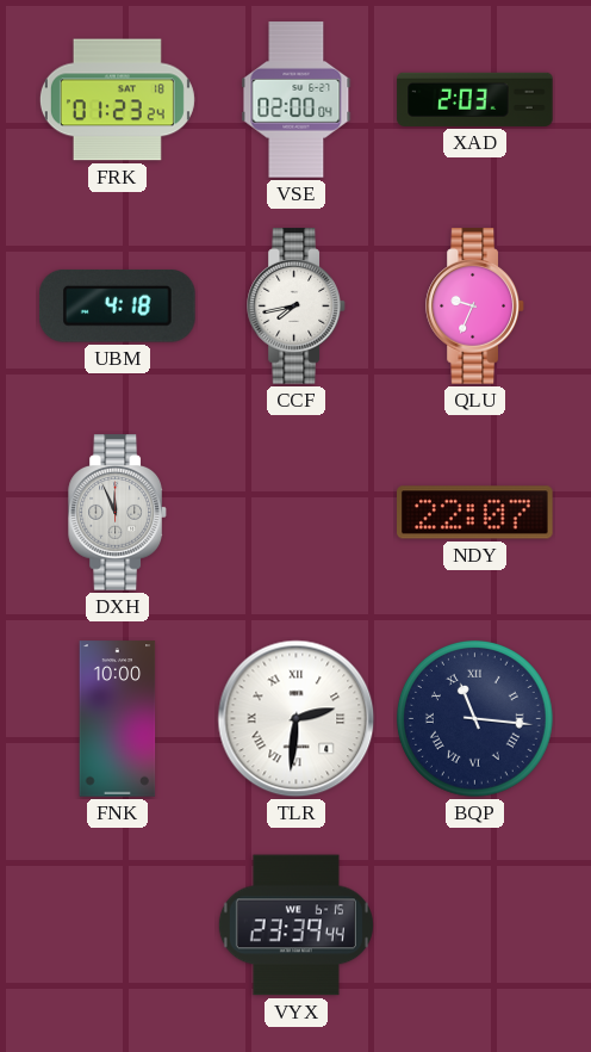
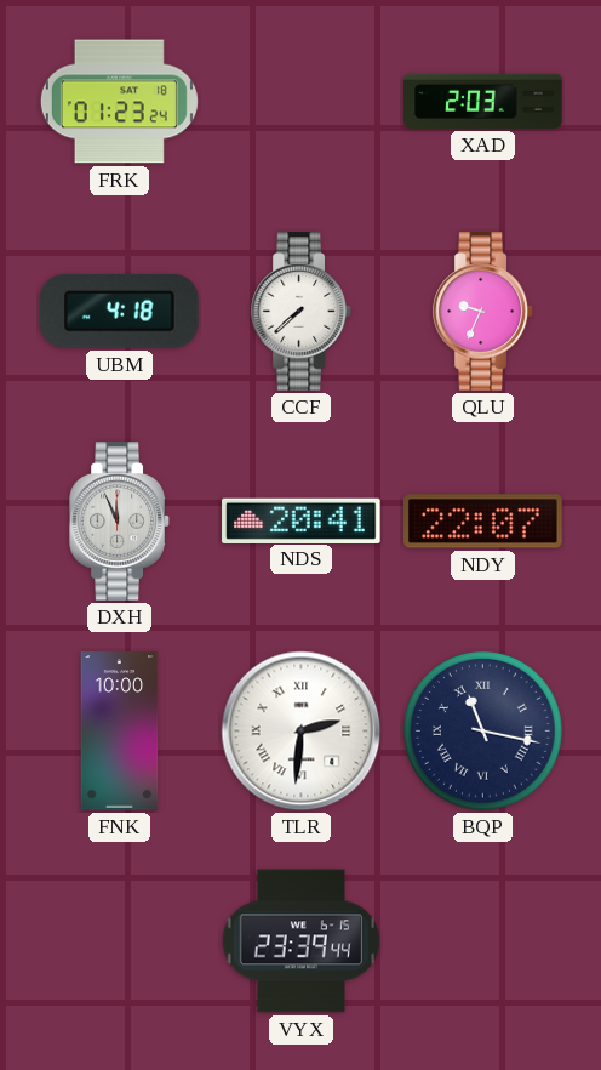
VSE: 02:00 -> none (297, 100)
CCF: 7:43 -> 7:38 (302, 312)
NDS: none -> 20:41 (302, 520)
BQP: 11:16 -> 11:17 (482, 730)
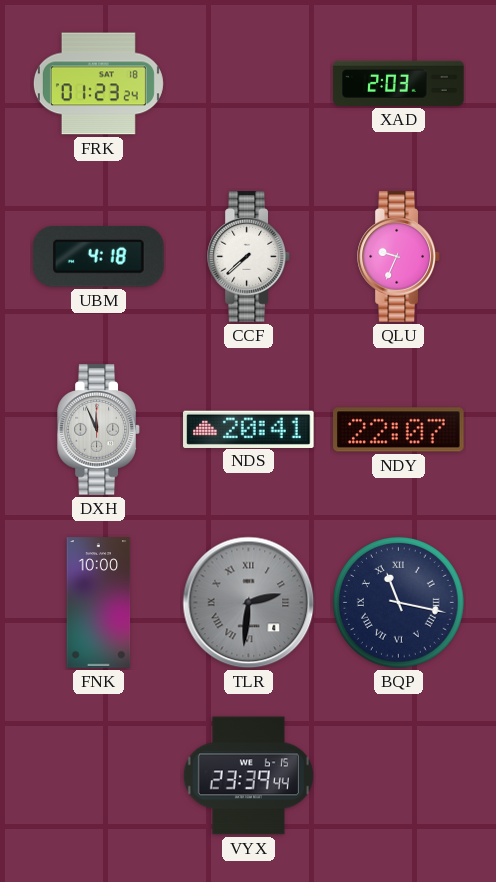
TLR dial: white -> grey (249, 603)
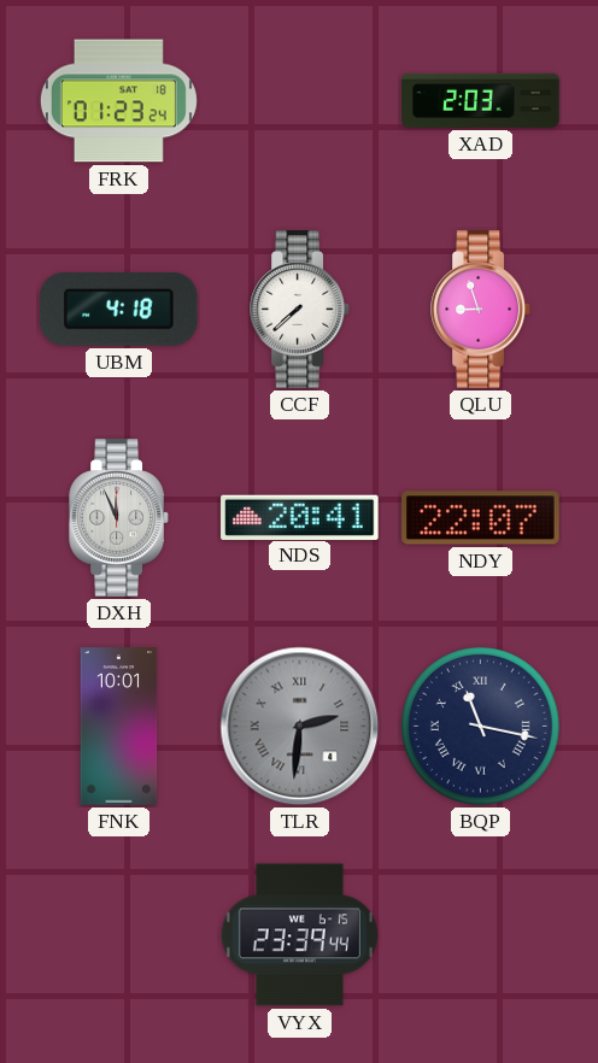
QLU: 9:34 -> 8:57 (481, 310)
FNK: 10:00 -> 10:01 (119, 727)
